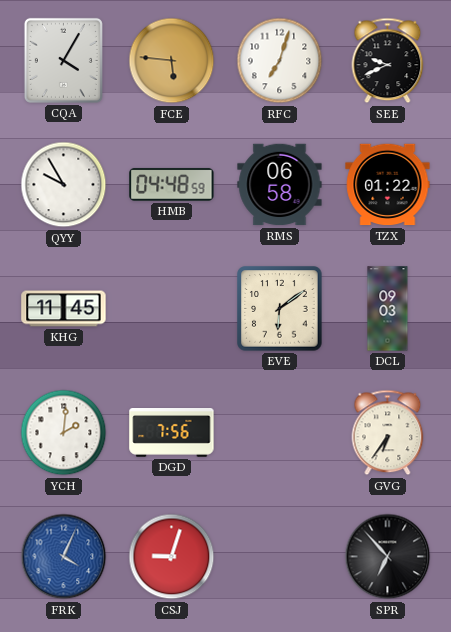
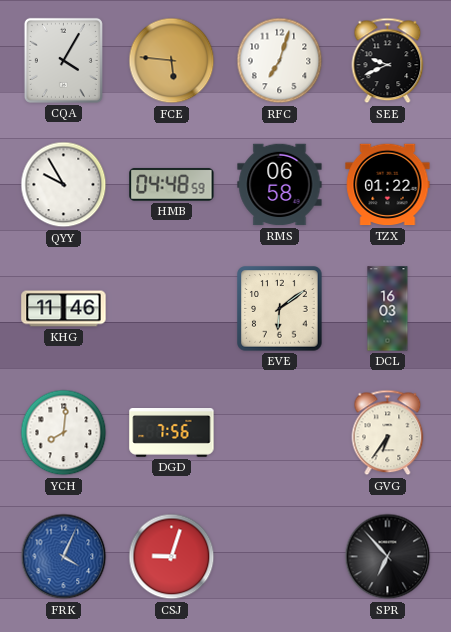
KHG: 11:45 -> 11:46 (64, 309)
DCL: 09:03 -> 16:03 (388, 309)
YCH: 2:01 -> 8:01 (64, 433)
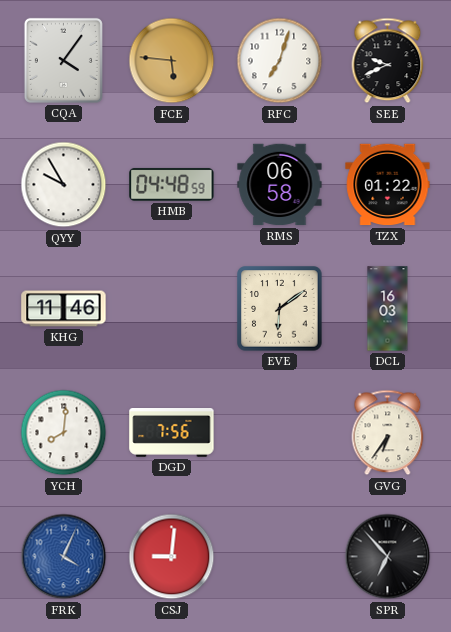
CQA: 4:05 -> 4:06 (63, 60)
CSJ: 9:03 -> 9:01 (172, 557)
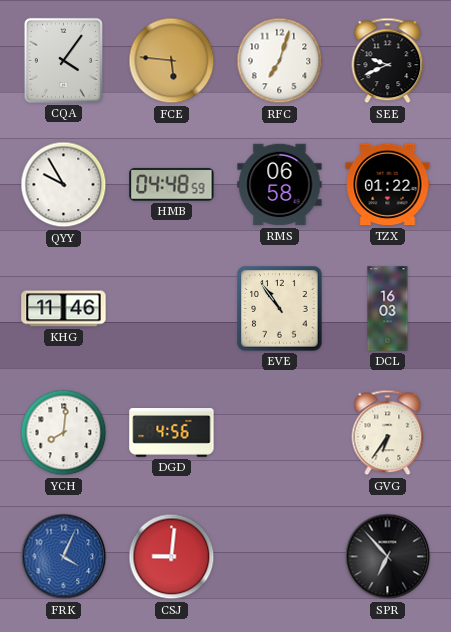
EVE: 6:09 -> 10:54 (280, 309)
DGD: 7:56 -> 4:56 (172, 433)
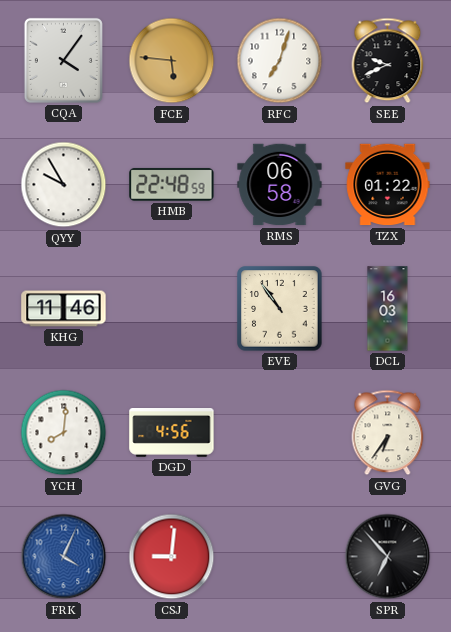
HMB: 04:48 -> 22:48 (172, 184)
